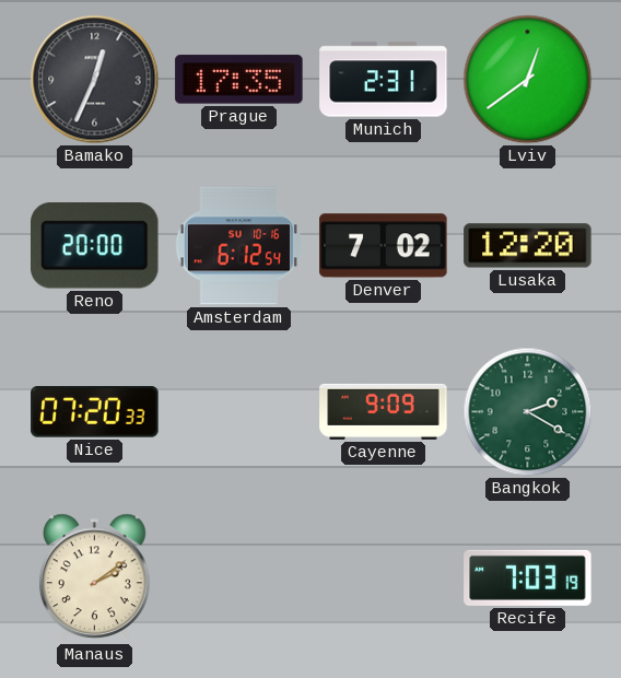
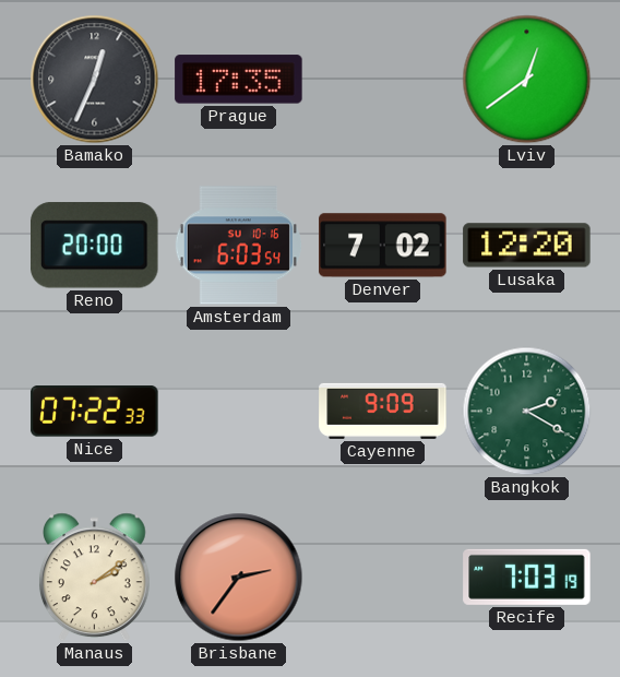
Munich: 2:31 -> none (384, 80)
Amsterdam: 6:12 -> 6:03 (238, 246)
Nice: 07:20 -> 07:22 (95, 412)
Brisbane: none -> 2:36 (239, 578)
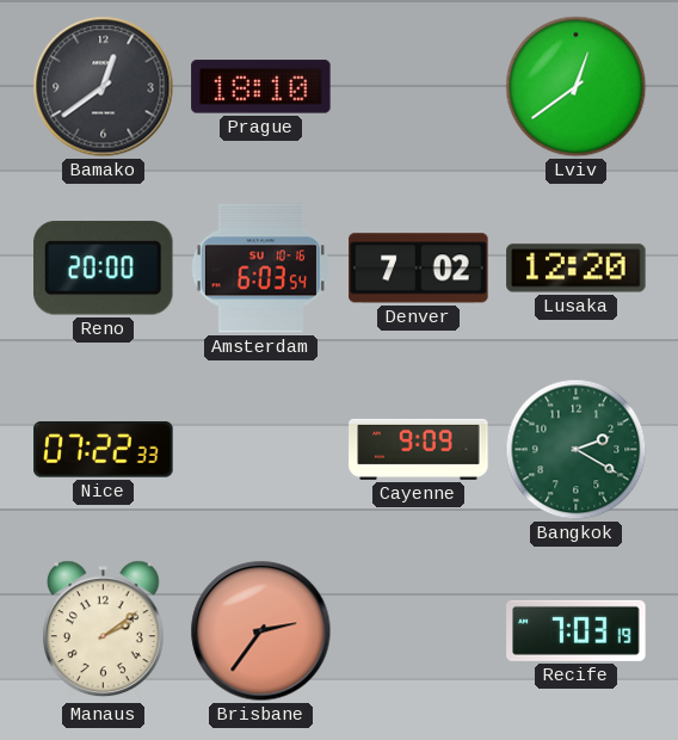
Bamako: 12:34 -> 12:39 (104, 87)
Prague: 17:35 -> 18:10 (261, 87)
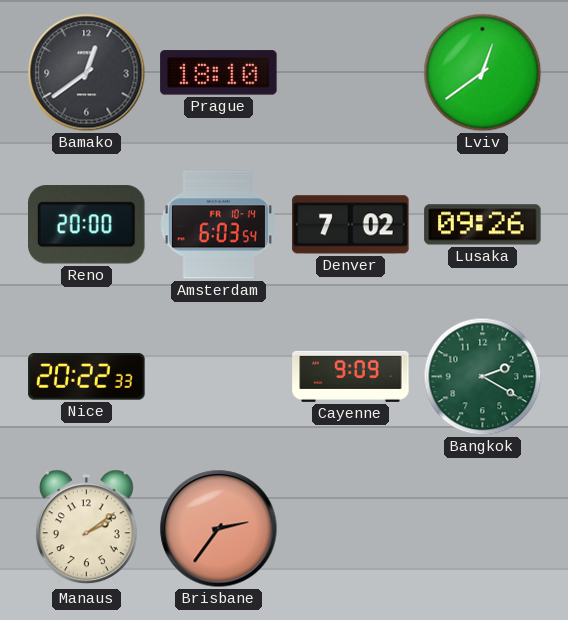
Amsterdam date: SU 10-16 -> FR 10-14 (218, 225)
Lusaka: 12:20 -> 09:26 (483, 225)
Nice: 07:22 -> 20:22 (87, 377)
Recife: 7:03 -> none (577, 630)
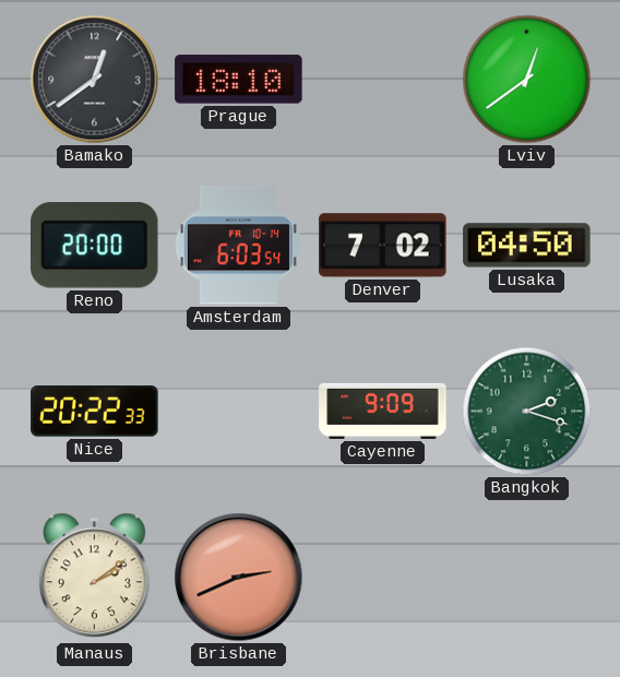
Lusaka: 09:26 -> 04:50 (527, 246)
Bangkok: 2:20 -> 2:18 (527, 412)
Brisbane: 2:36 -> 2:41 (239, 578)
